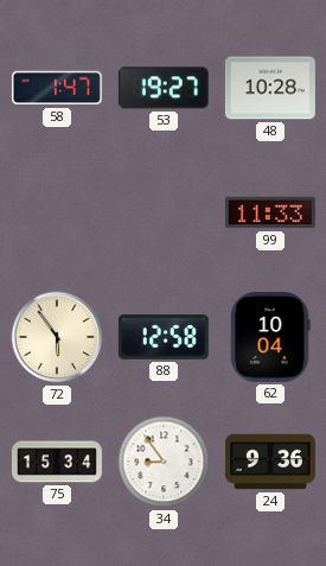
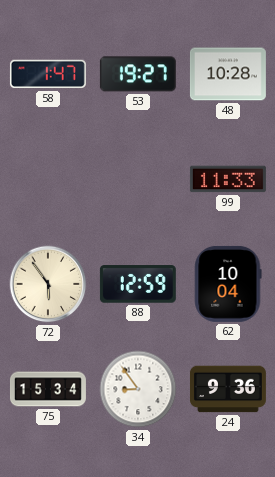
88: 12:58 -> 12:59 (138, 284)
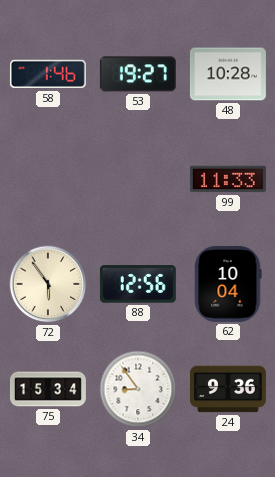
58: 1:47 -> 1:46 (48, 74)
88: 12:59 -> 12:56 (138, 284)
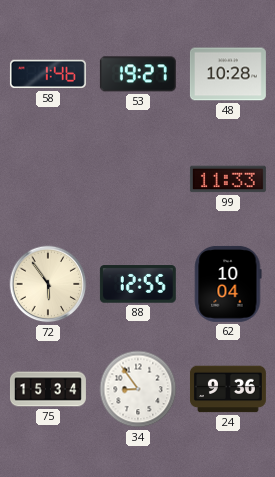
88: 12:56 -> 12:55 (138, 284)
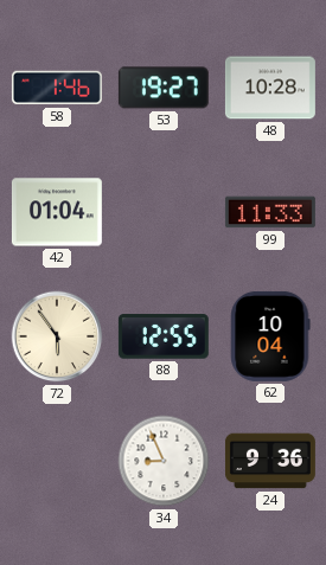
42: none -> 01:04 (57, 212)
75: 15:34 -> none (48, 389)
34: 8:54 -> 8:56 (164, 461)
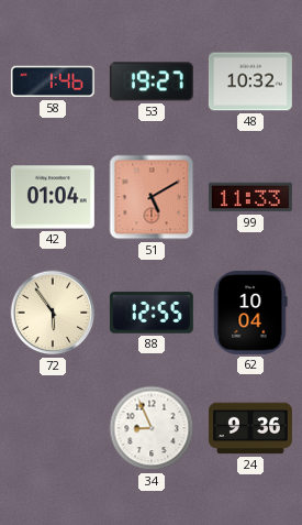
48: 10:28 -> 10:32 (250, 81)
51: none -> 5:10 (152, 197)
